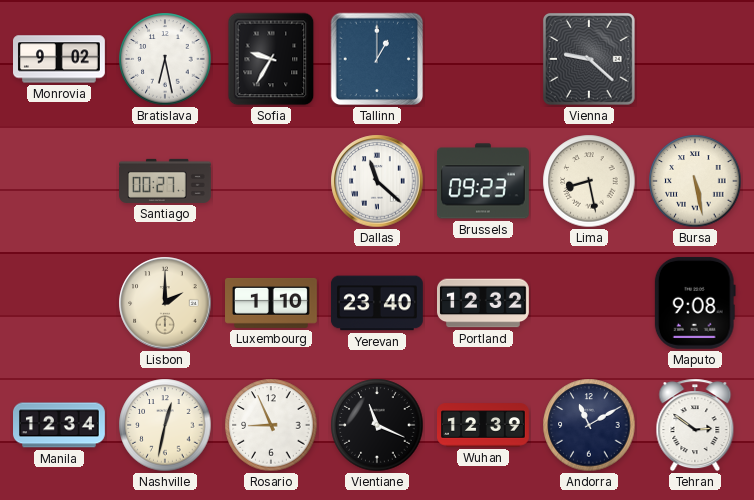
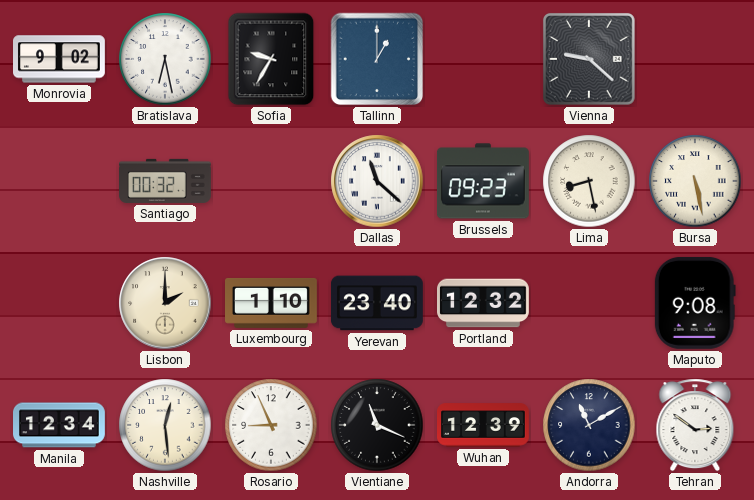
Santiago: 00:27 -> 00:32 (166, 181)
Nashville: 12:32 -> 12:29 (165, 425)
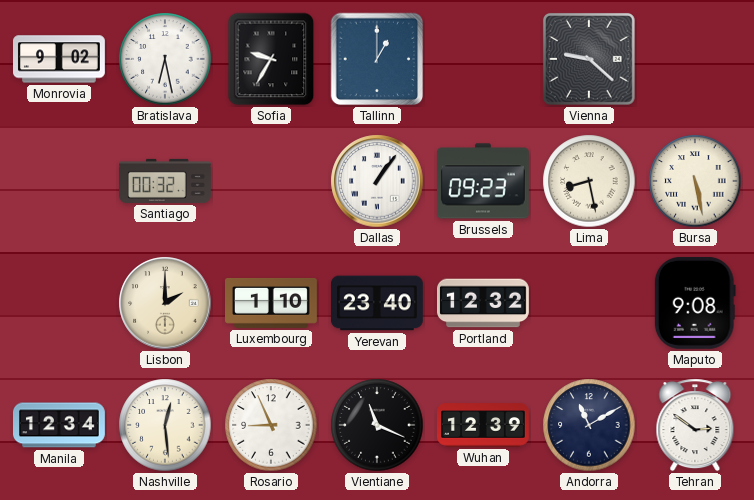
Dallas: 11:22 -> 1:06 (377, 181)
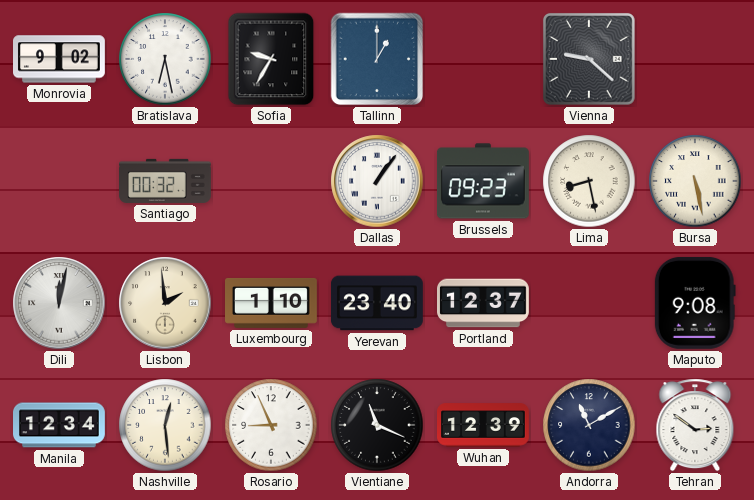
Dili: none -> 12:02 (59, 303)
Lisbon: 2:00 -> 1:59 (165, 303)
Portland: 12:32 -> 12:37 (484, 303)
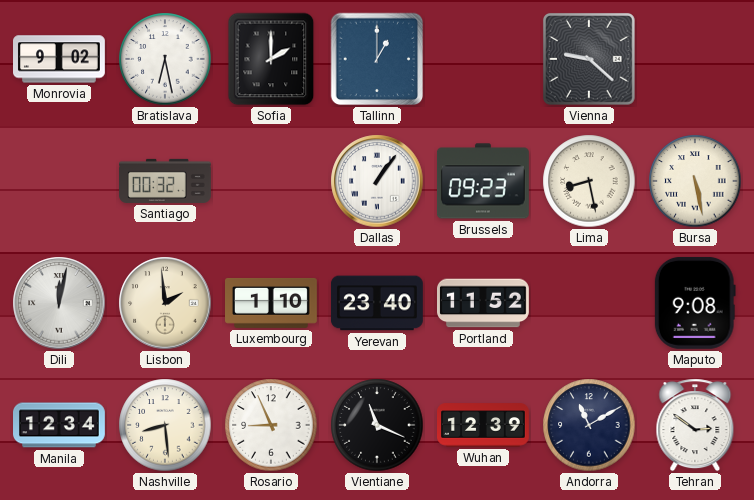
Sofia: 9:35 -> 2:00 (271, 59)
Portland: 12:37 -> 11:52 (484, 303)
Nashville: 12:29 -> 8:29 (165, 425)
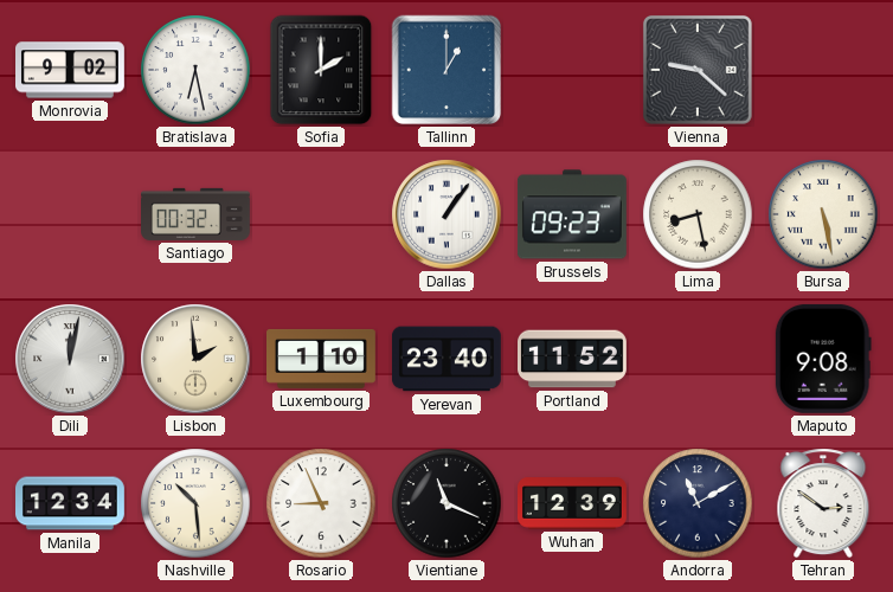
Nashville: 8:29 -> 10:29 (195, 503)
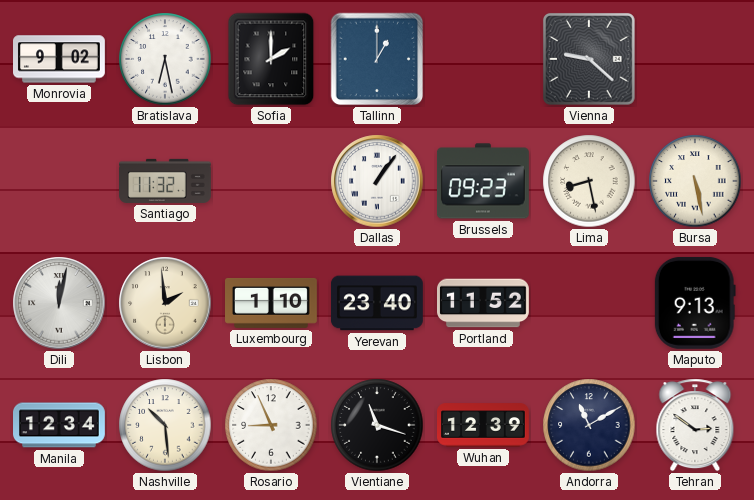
Santiago: 00:32 -> 11:32 (166, 181)
Maputo: 9:08 -> 9:13 (695, 303)
Vientiane: 11:19 -> 11:18 (377, 425)
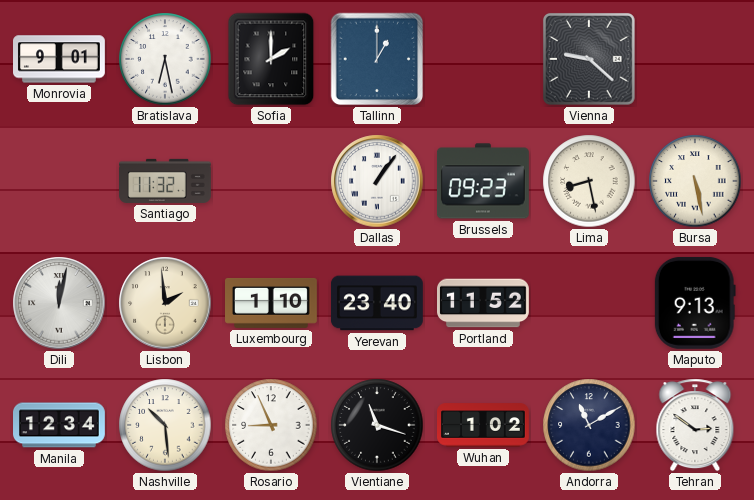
Monrovia: 9:02 -> 9:01 (60, 59)
Wuhan: 12:39 -> 1:02 (484, 425)
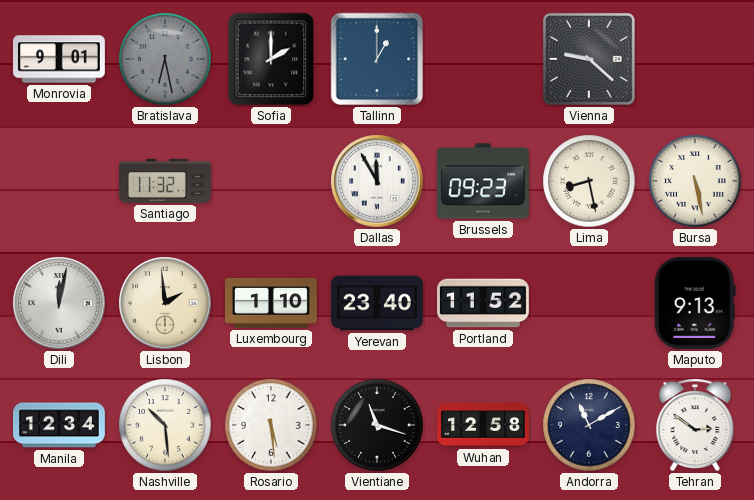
Bratislava dial: white -> grey (165, 59)
Dallas: 1:06 -> 11:55 (377, 181)
Rosario: 8:56 -> 5:29 (271, 425)
Wuhan: 1:02 -> 12:58 (484, 425)
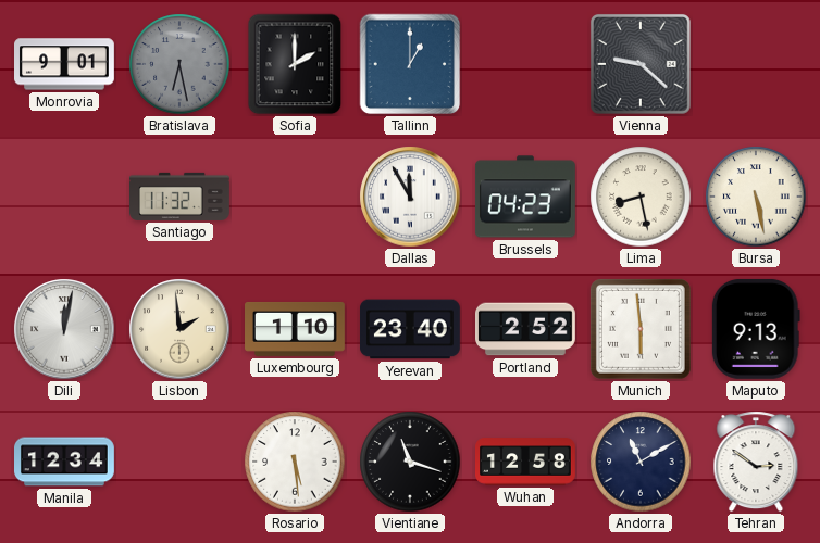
Brussels: 09:23 -> 04:23 (525, 197)
Portland: 11:52 -> 2:52 (526, 329)
Munich: none -> 5:59 (641, 329)
Nashville: 10:29 -> none (165, 425)
